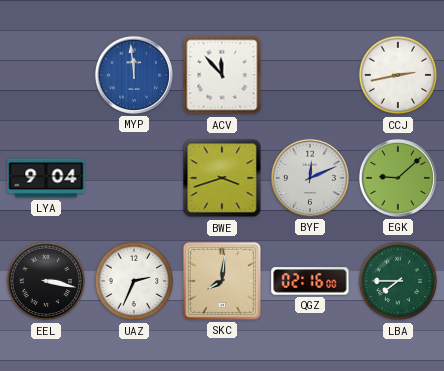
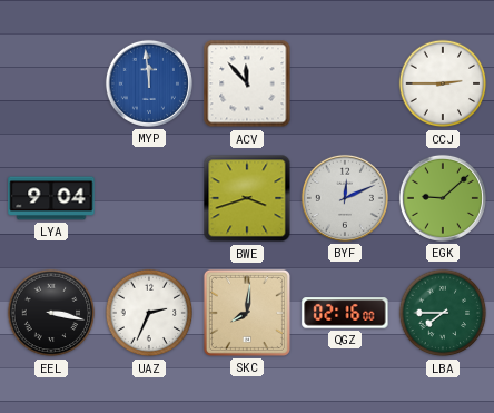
CCJ: 2:43 -> 2:45 (443, 83)
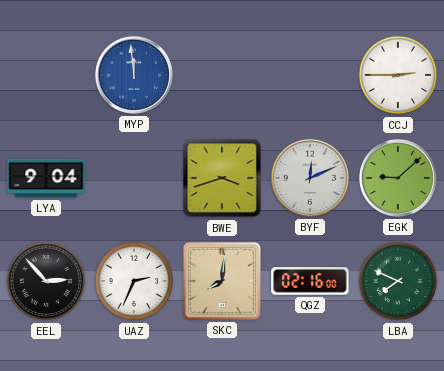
ACV: 11:53 -> none (247, 83)
EEL: 3:17 -> 2:53 (46, 281)
LBA: 7:45 -> 7:49 (398, 281)
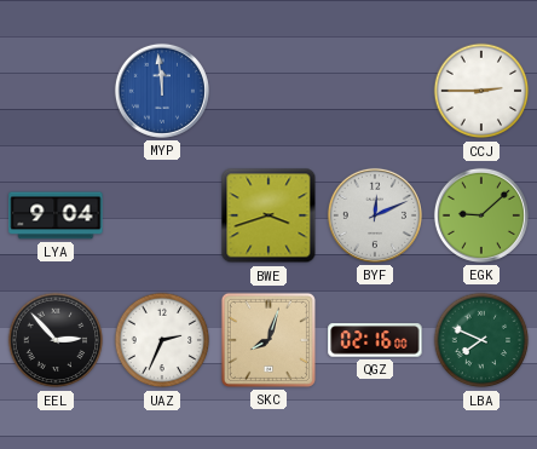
SKC: 8:01 -> 8:03 (268, 340)
